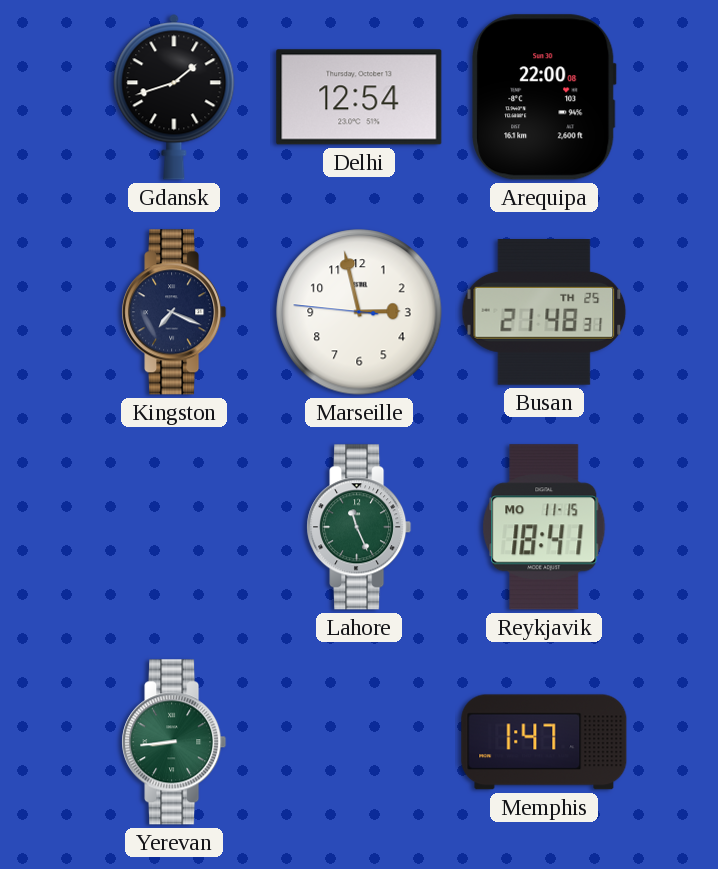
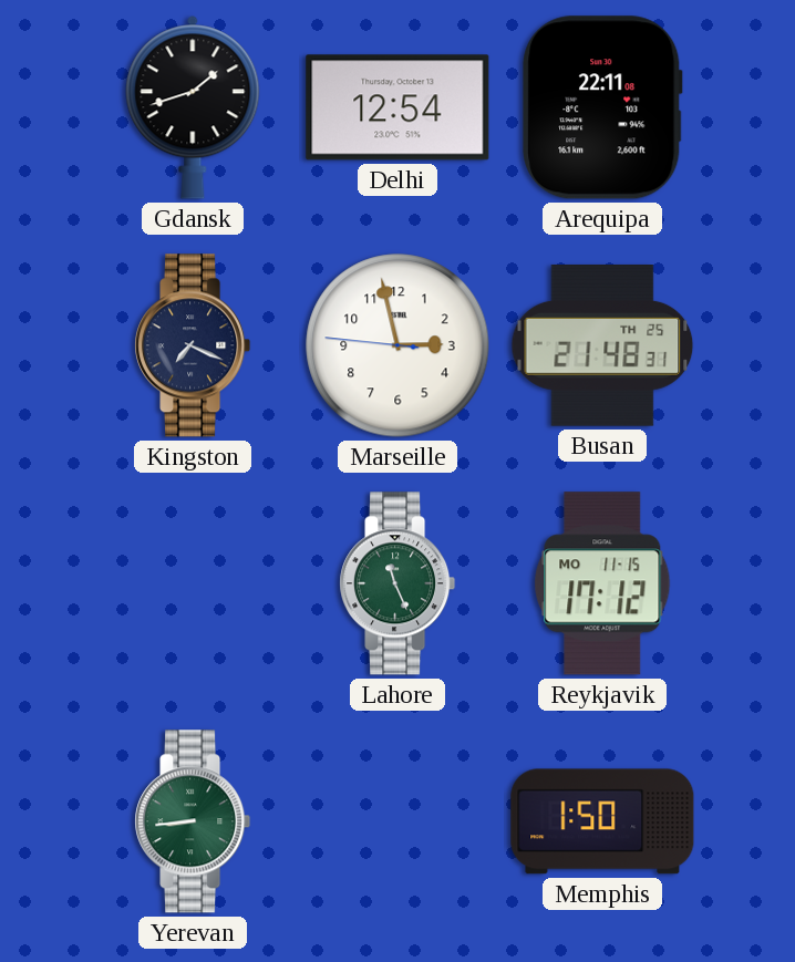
Arequipa: 22:00 -> 22:11 (602, 107)
Reykjavik: 18:41 -> 17:12 (602, 583)
Memphis: 1:47 -> 1:50 (602, 821)
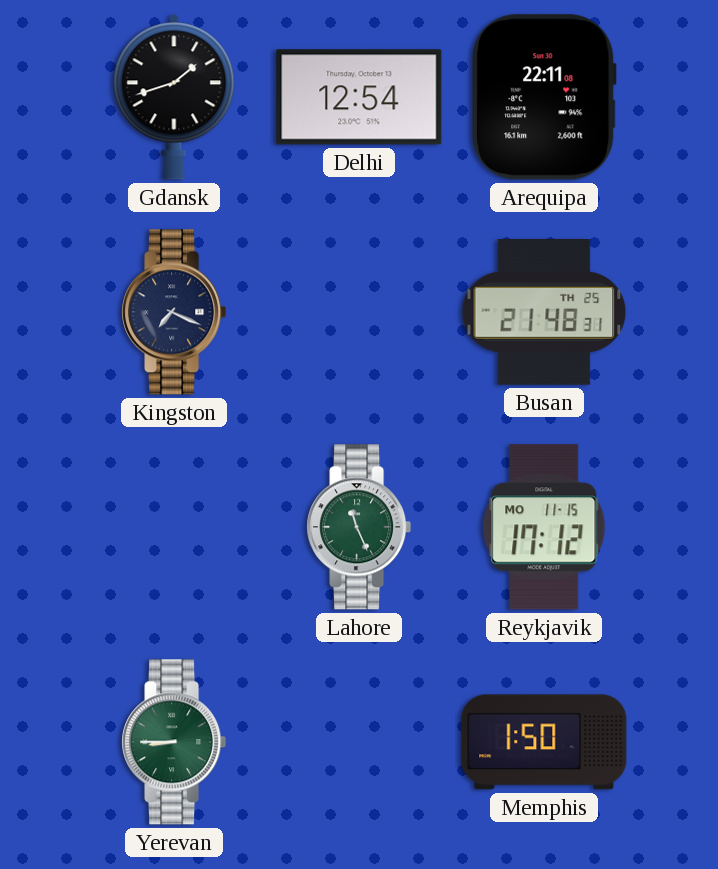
Marseille: 2:57 -> none (397, 345)
Yerevan: 8:44 -> 8:45 (174, 742)
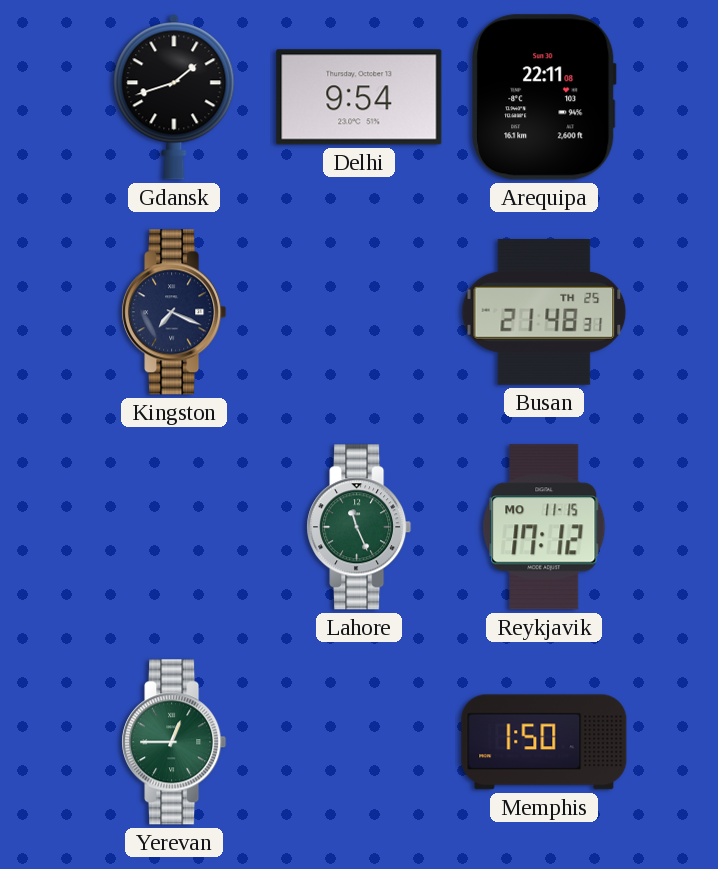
Delhi: 12:54 -> 9:54 (359, 97)
Yerevan: 8:45 -> 12:45 (174, 742)
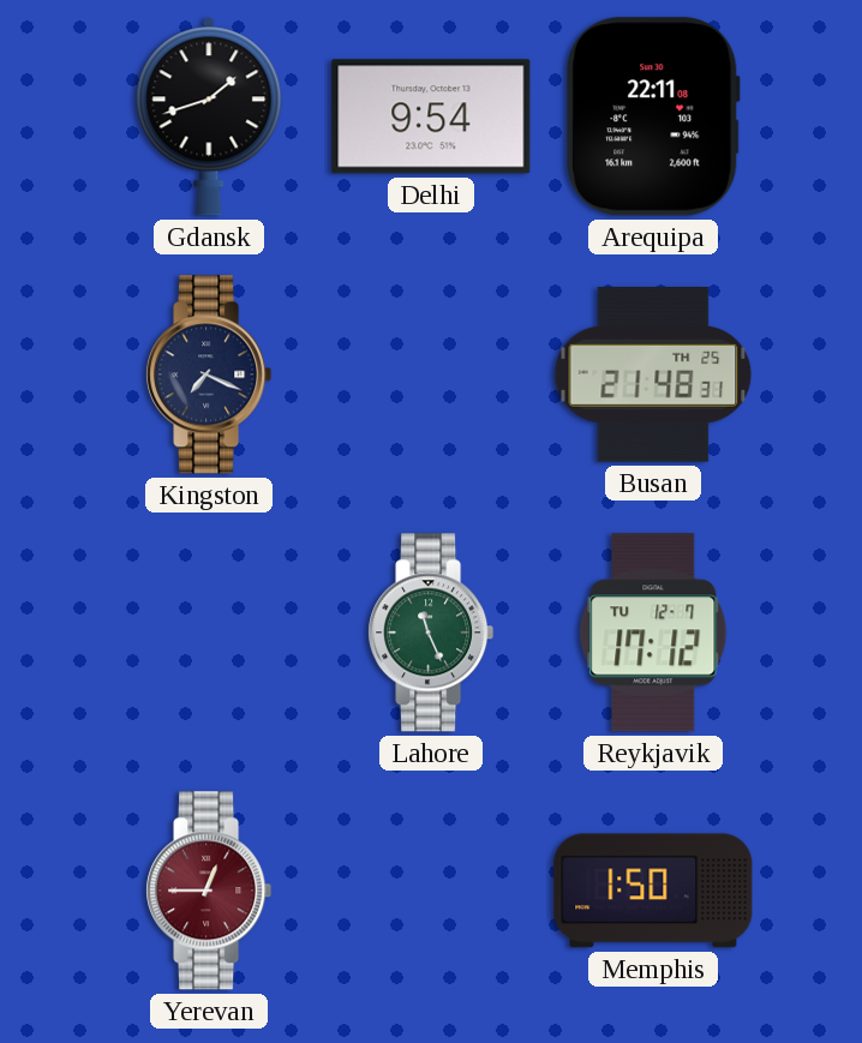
Reykjavik date: MO 11-15 -> TU 12-7 (653, 633)
Yerevan dial: green -> burgundy (209, 891)
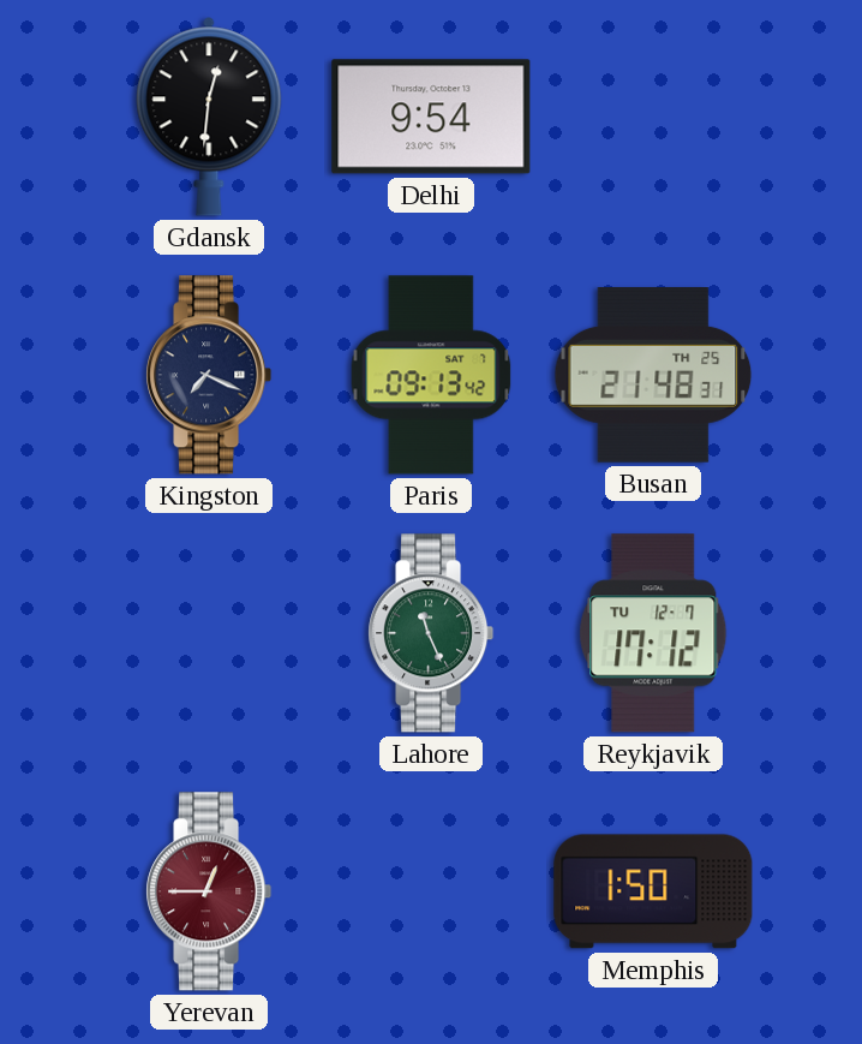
Gdansk: 1:42 -> 12:31 (209, 117)
Arequipa: 22:11 -> none (653, 116)
Paris: none -> 09:13 (431, 375)
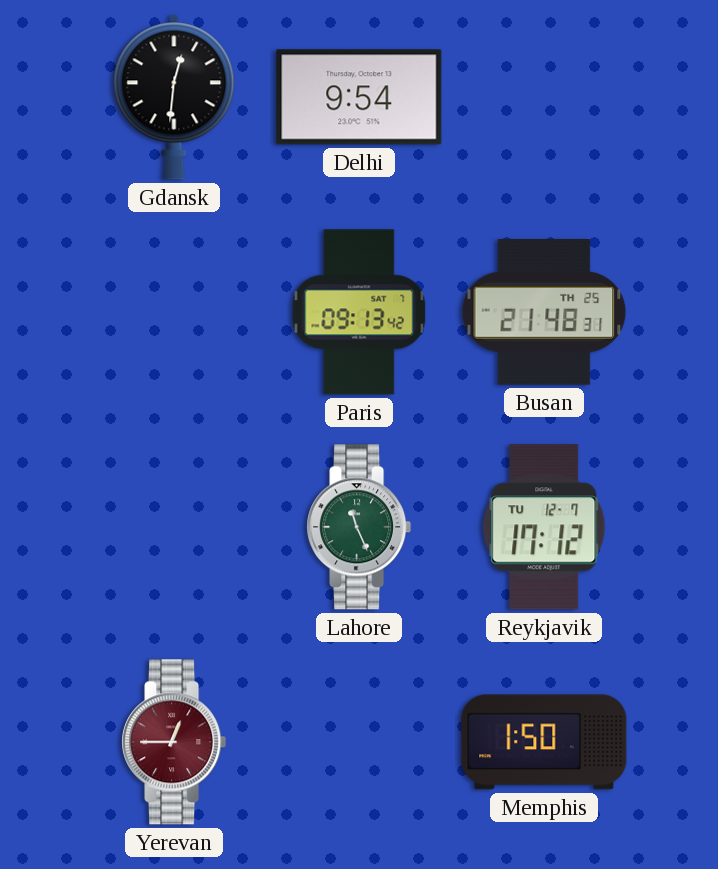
Kingston: 7:19 -> none (209, 375)
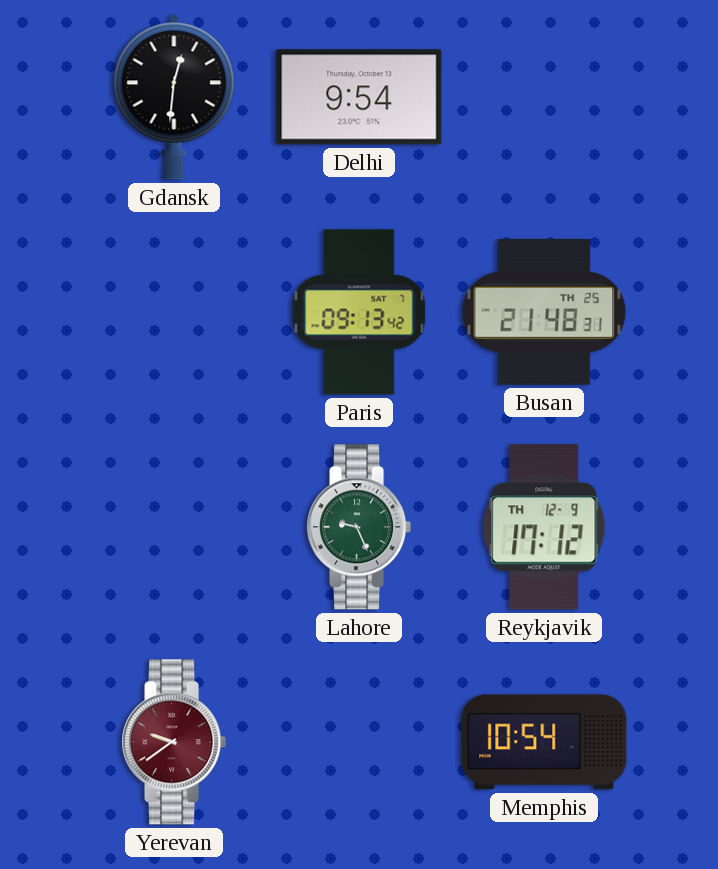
Lahore: 11:26 -> 9:26 (359, 527)
Reykjavik date: TU 12-7 -> TH 12-9 (544, 527)
Yerevan: 12:45 -> 9:39 (174, 742)
Memphis: 1:50 -> 10:54 (544, 742)
